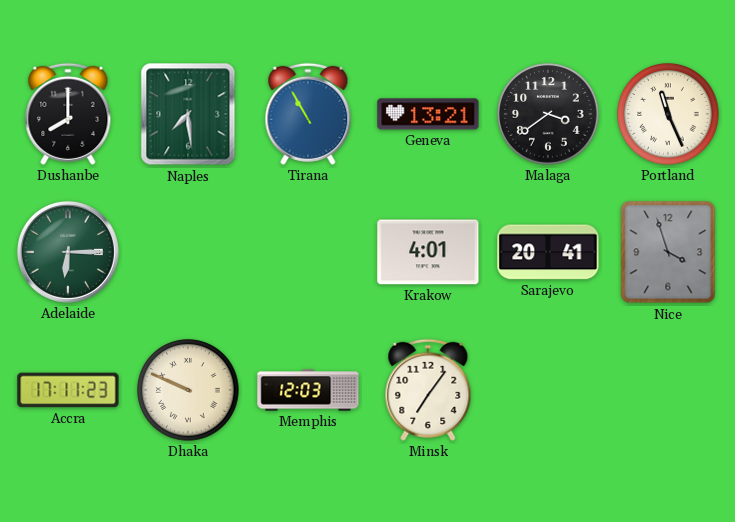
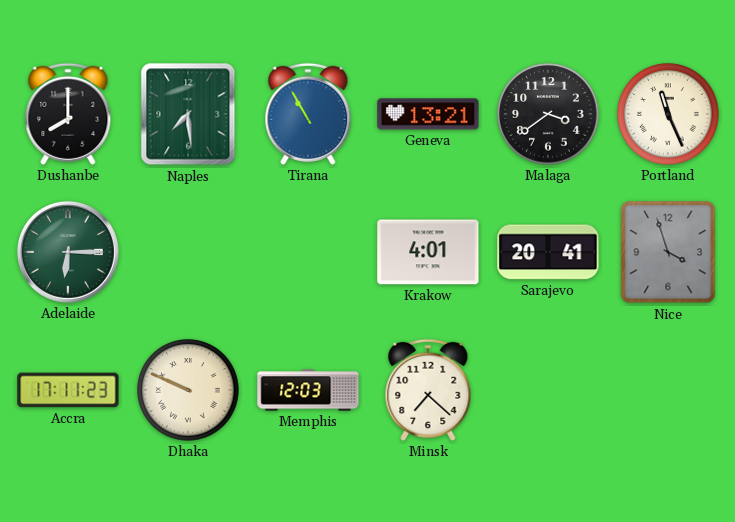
Minsk: 7:06 -> 7:22 (428, 390)
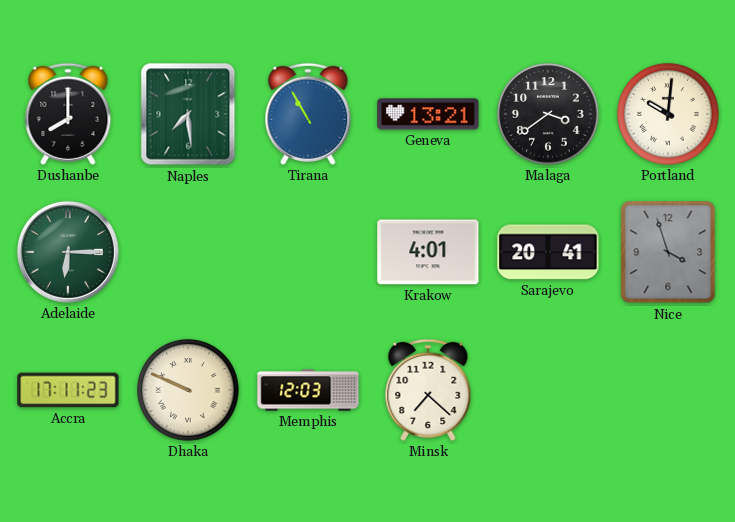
Portland: 11:26 -> 10:01 (668, 114)
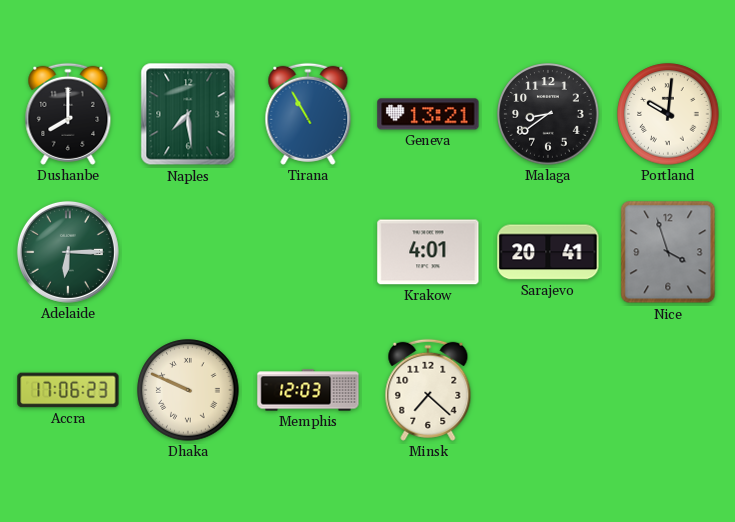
Malaga: 3:39 -> 8:39 (548, 114)
Accra: 17:11 -> 17:06 (68, 390)
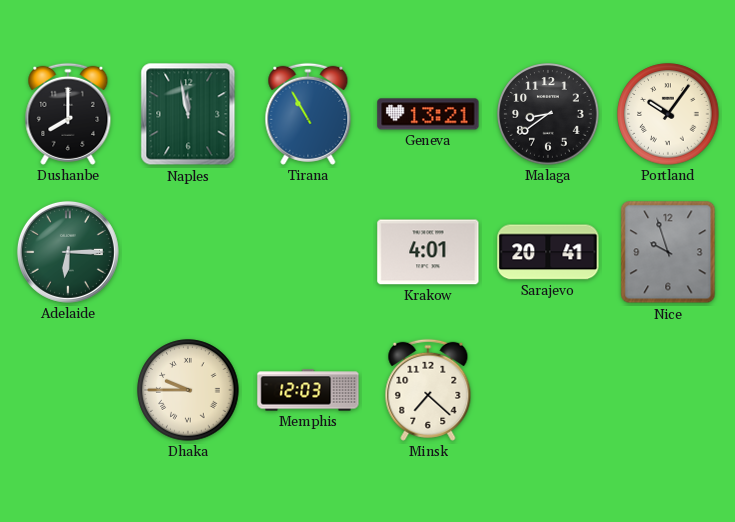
Naples: 7:29 -> 11:58 (188, 114)
Portland: 10:01 -> 10:06 (668, 114)
Nice: 3:57 -> 9:57 (668, 252)
Accra: 17:06 -> none (68, 390)
Dhaka: 9:49 -> 9:45 (188, 390)
